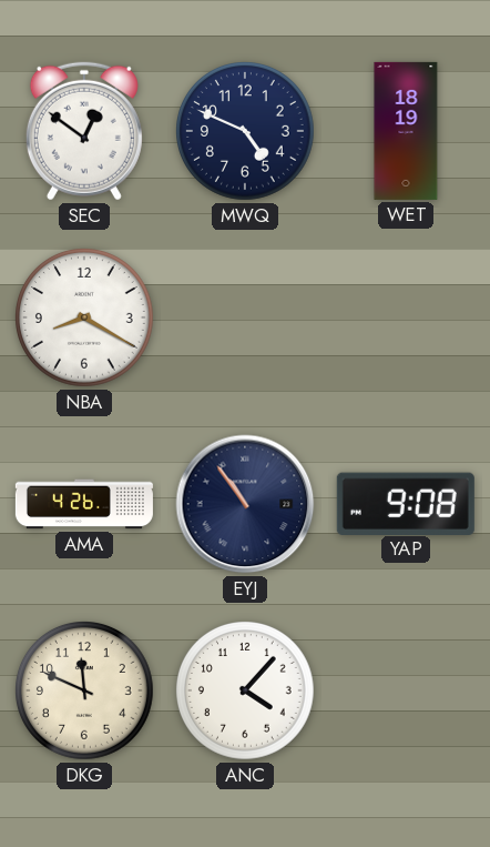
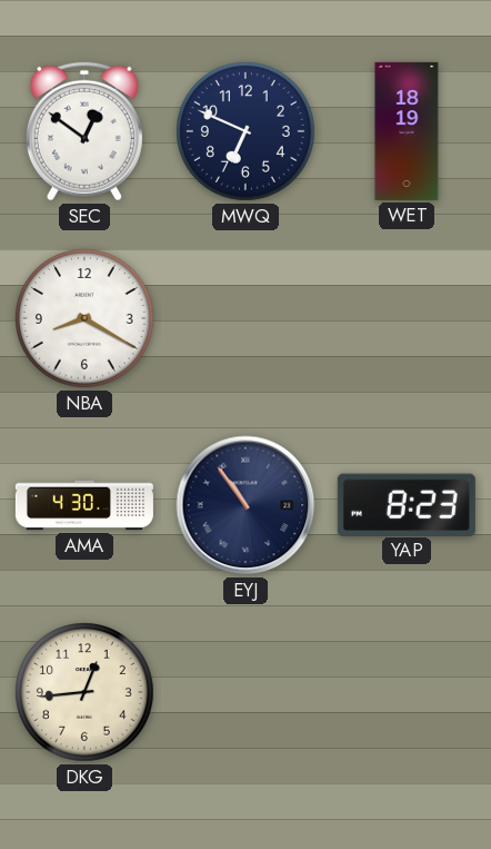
MWQ: 4:49 -> 6:49 (247, 132)
AMA: 4:26 -> 4:30 (84, 505)
YAP: 9:08 -> 8:23 (407, 504)
DKG: 11:49 -> 12:44 (86, 693)
ANC: 4:07 -> none (246, 692)
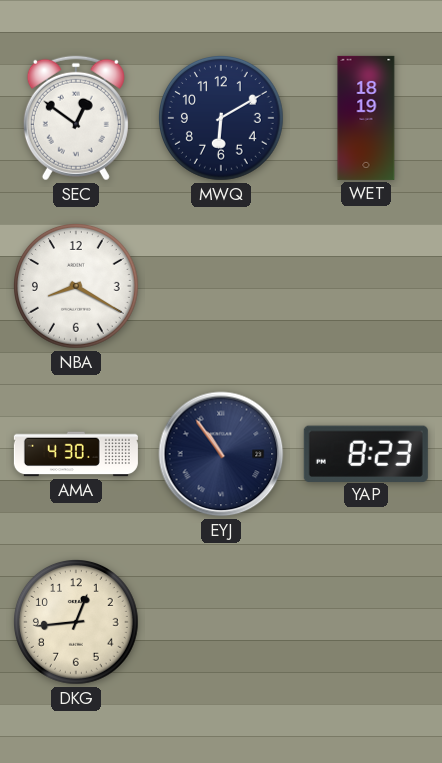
MWQ: 6:49 -> 6:10 (222, 119)
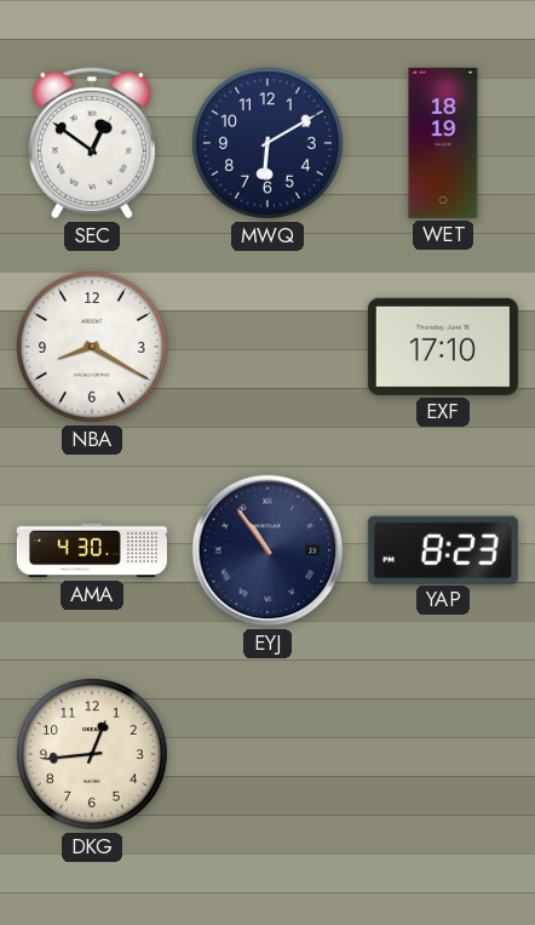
EXF: none -> 17:10 (443, 347)
